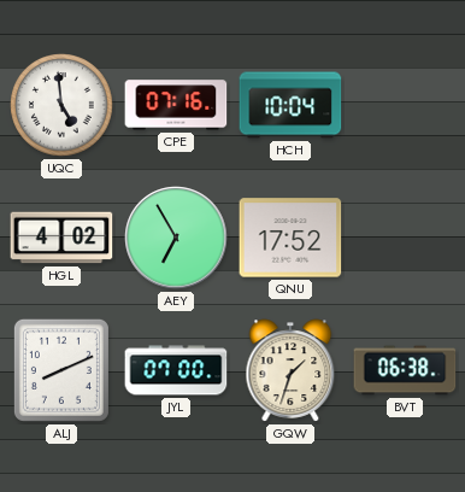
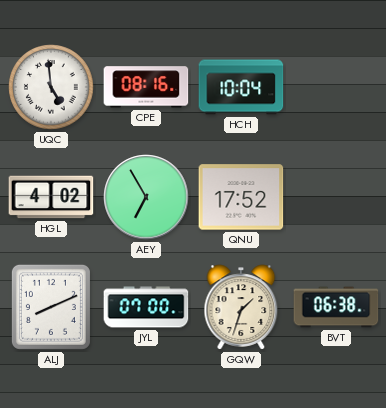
CPE: 07:16 -> 08:16 (146, 87)
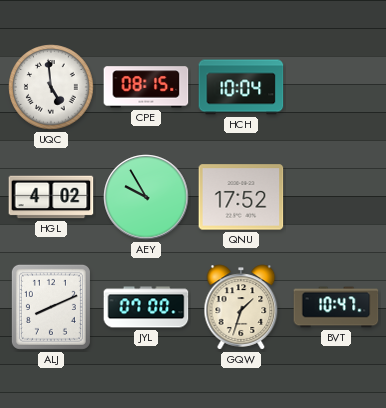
CPE: 08:16 -> 08:15 (146, 87)
AEY: 6:55 -> 9:55 (146, 197)
BVT: 06:38 -> 10:47 (336, 307)
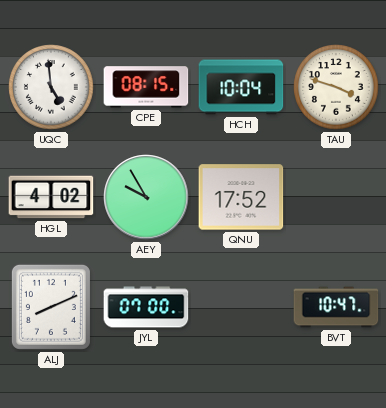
TAU: none -> 3:48 (336, 87)
GQW: 1:33 -> none (241, 307)
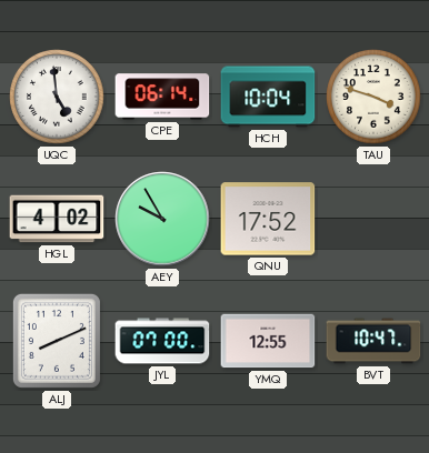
CPE: 08:15 -> 06:14 (162, 97)
YMQ: none -> 12:55 (268, 341)
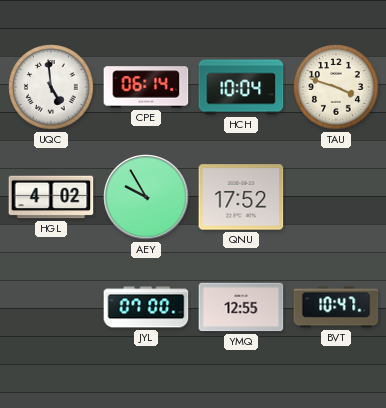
ALJ: 8:11 -> none (57, 341)
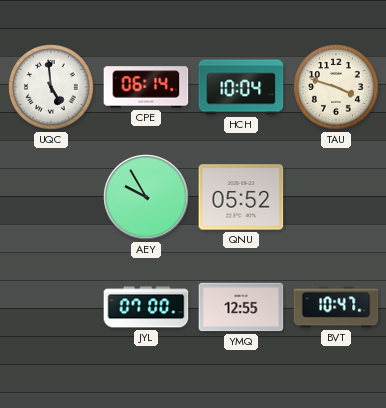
HGL: 4:02 -> none (51, 197)
QNU: 17:52 -> 05:52 (241, 197)
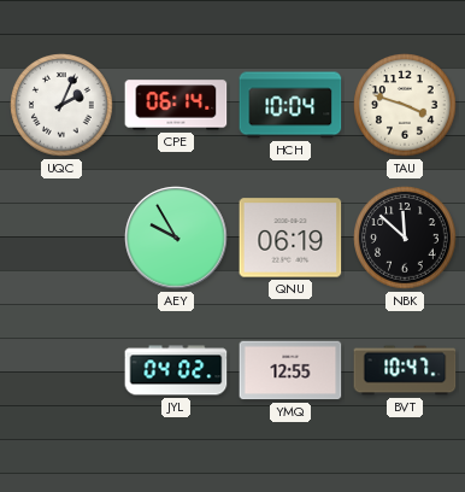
UQC: 4:59 -> 2:04 (61, 105)
QNU: 05:52 -> 06:19 (290, 238)
NBK: none -> 11:52 (405, 238)
JYL: 07:00 -> 04:02 (176, 370)
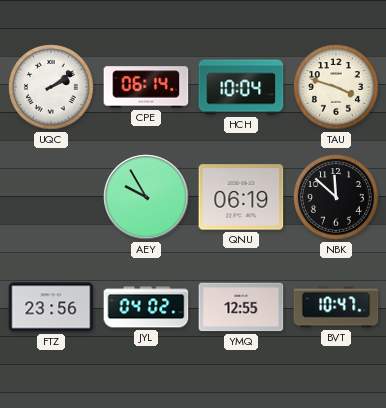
UQC: 2:04 -> 2:09 (51, 87)
FTZ: none -> 23:56 (51, 307)
